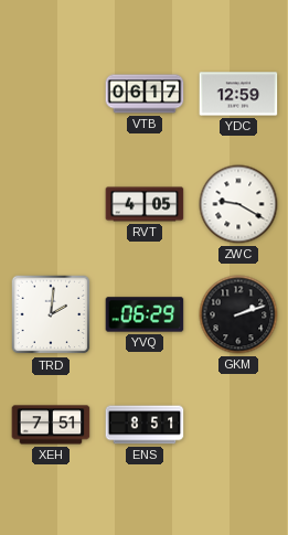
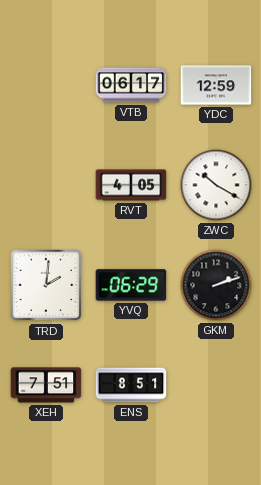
ZWC: 9:20 -> 10:20 (216, 185)
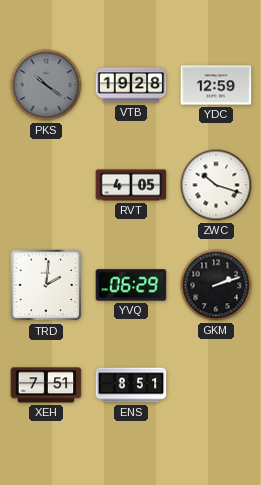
PKS: none -> 10:21 (46, 85)
VTB: 06:17 -> 19:28 (131, 85)
ZWC: 10:20 -> 10:18 (216, 185)
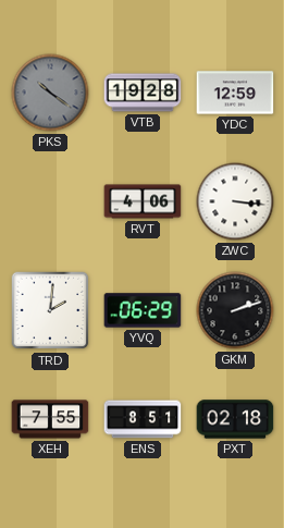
RVT: 4:05 -> 4:06 (143, 201)
ZWC: 10:18 -> 3:16 (235, 201)
XEH: 7:51 -> 7:55 (50, 419)
PXT: none -> 02:18 (235, 419)
